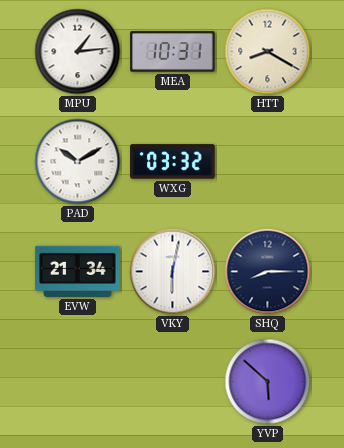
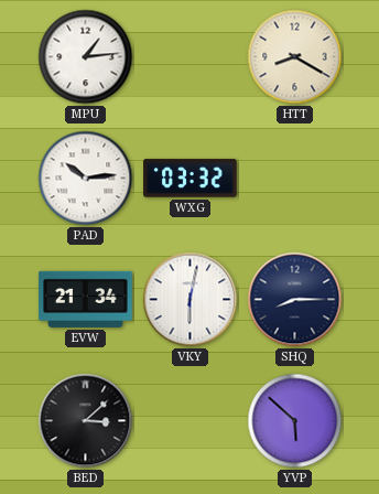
MEA: 10:31 -> none (173, 52)
PAD: 10:10 -> 10:14 (86, 179)
BED: none -> 3:08 (86, 421)
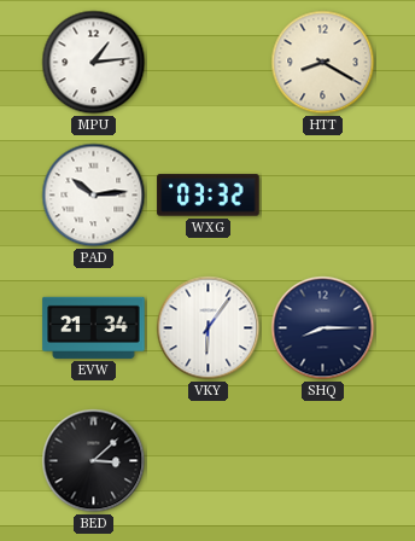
VKY: 6:02 -> 6:06 (209, 328)
YVP: 5:52 -> none (295, 421)
